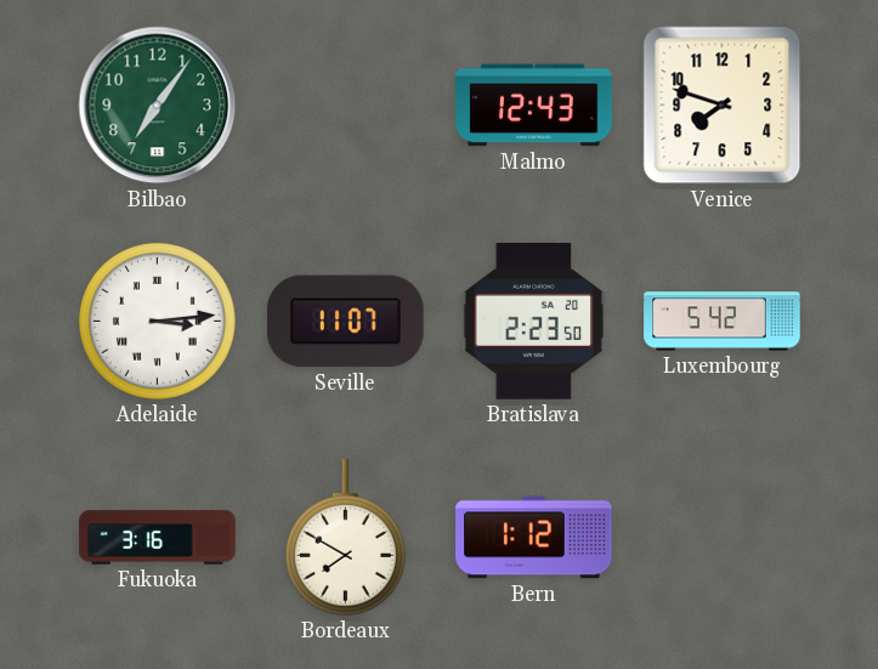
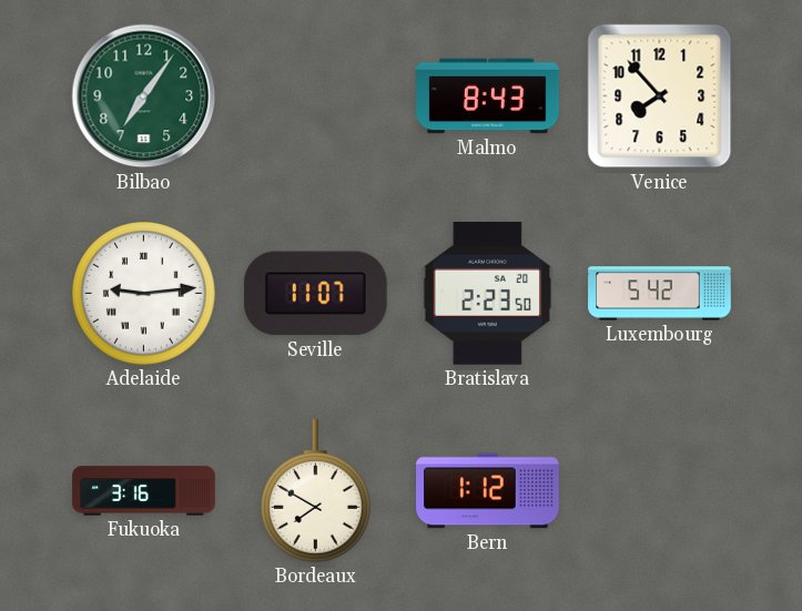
Malmo: 12:43 -> 8:43 (488, 96)
Venice: 7:48 -> 7:53 (660, 96)
Adelaide: 3:14 -> 9:14 (144, 294)
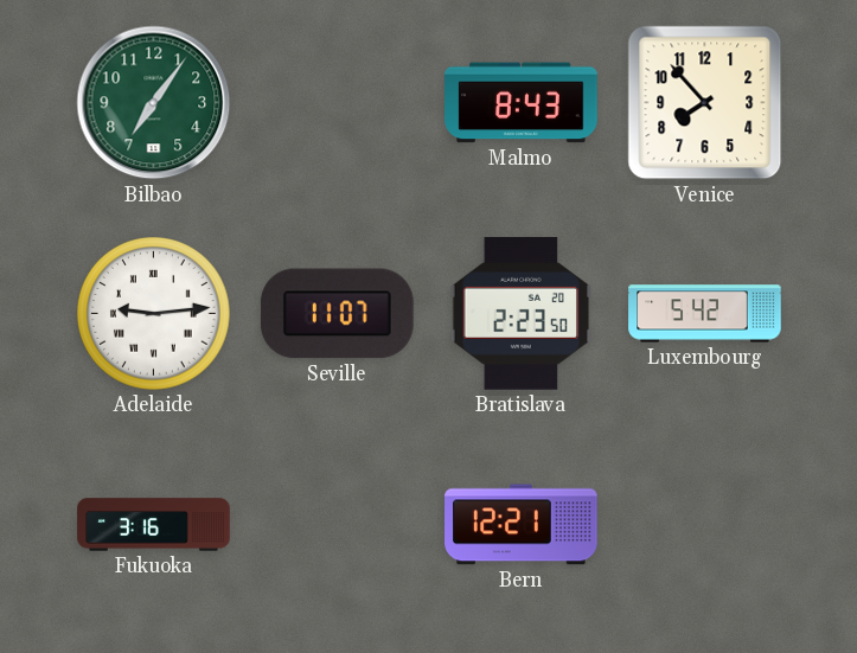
Bordeaux: 7:50 -> none (316, 491)
Bern: 1:12 -> 12:21 (522, 525)
